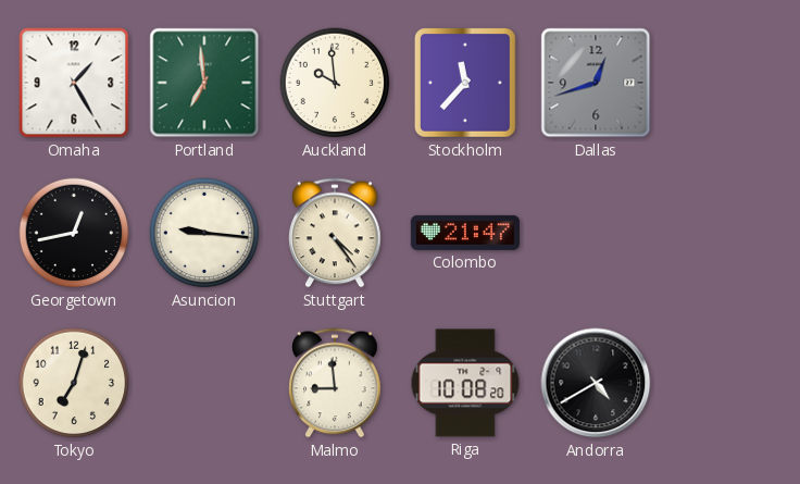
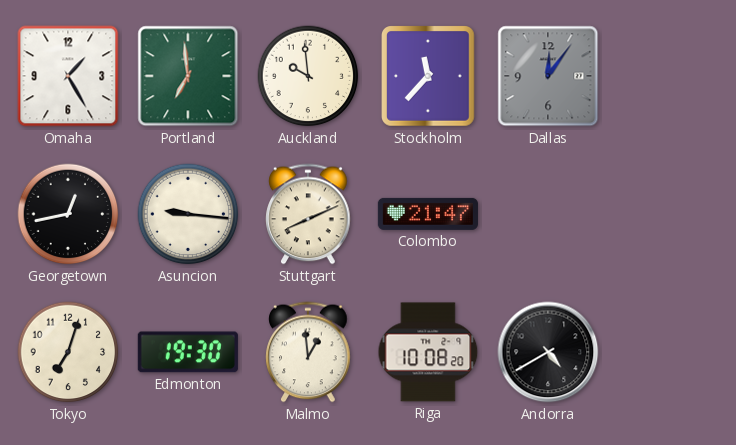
Dallas: 12:42 -> 12:06 (548, 76)
Stuttgart: 4:24 -> 8:11 (308, 214)
Edmonton: none -> 19:30 (188, 352)
Malmo: 8:59 -> 12:59 (308, 352)
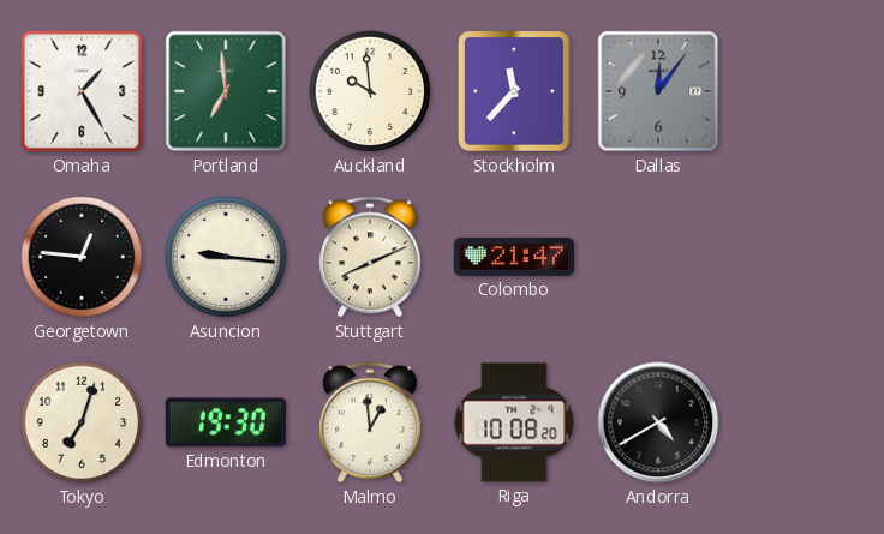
Georgetown: 12:43 -> 12:46 (82, 257)
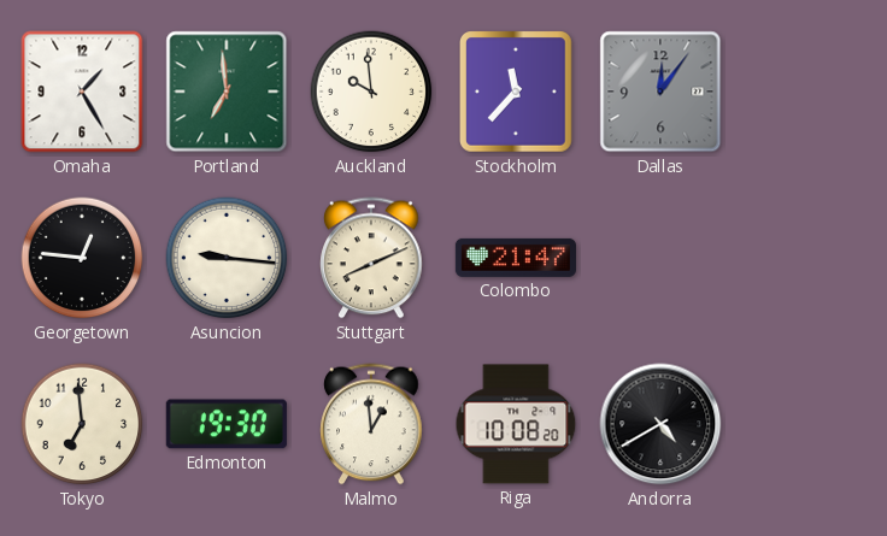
Tokyo: 7:03 -> 6:59 (82, 424)
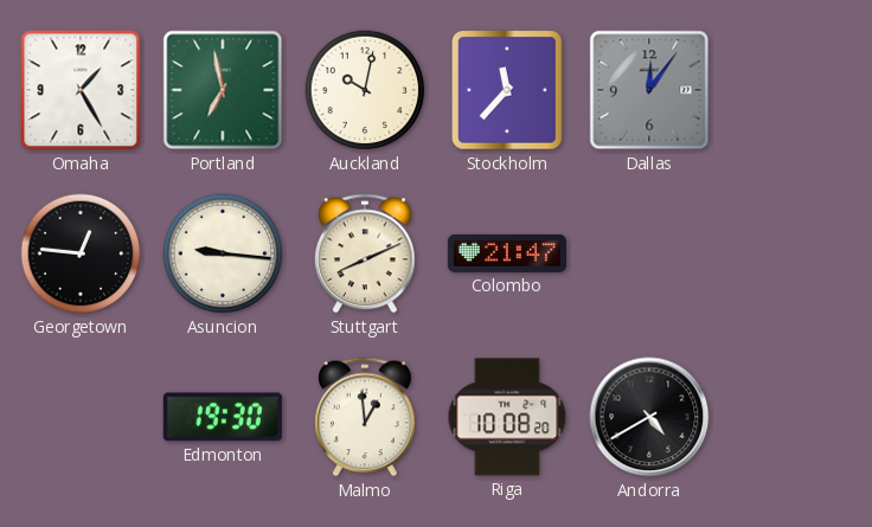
Portland: 6:59 -> 6:58 (223, 90)
Auckland: 9:59 -> 10:02 (365, 90)
Tokyo: 6:59 -> none (82, 424)
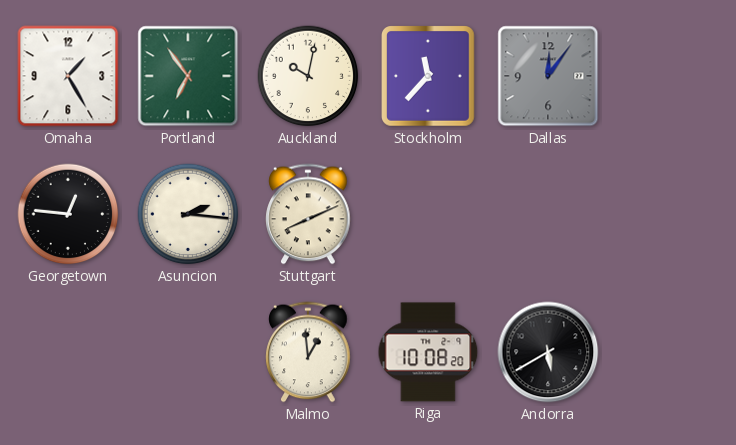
Portland: 6:58 -> 6:54 (188, 76)
Asuncion: 9:16 -> 2:16 (188, 214)
Colombo: 21:47 -> none (507, 253)
Edmonton: 19:30 -> none (223, 417)
Andorra: 4:40 -> 5:40 (548, 352)
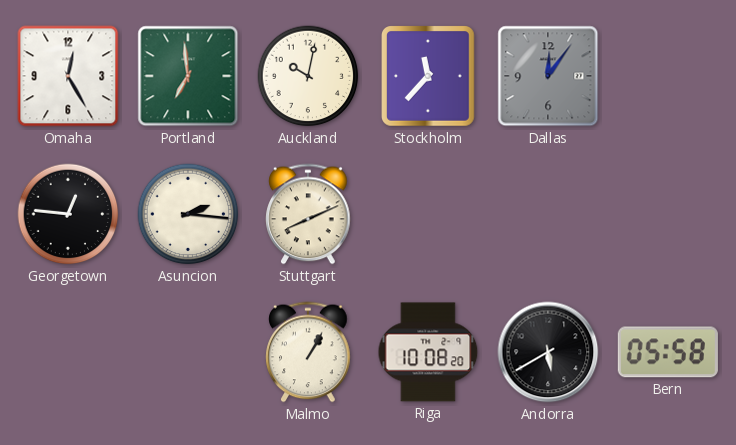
Omaha: 1:25 -> 12:25 (68, 76)
Portland: 6:54 -> 6:59 (188, 76)
Malmo: 12:59 -> 1:05 (308, 352)
Bern: none -> 05:58 (668, 352)
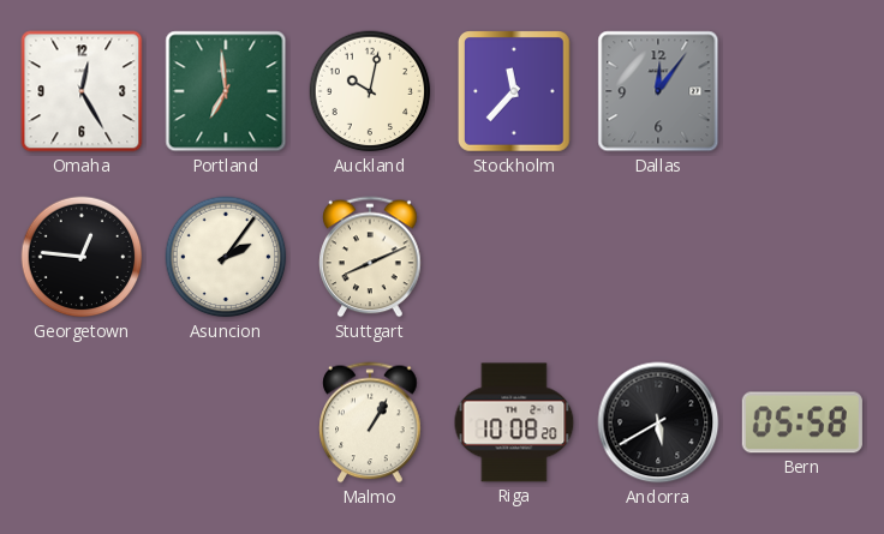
Asuncion: 2:16 -> 2:06 (226, 257)
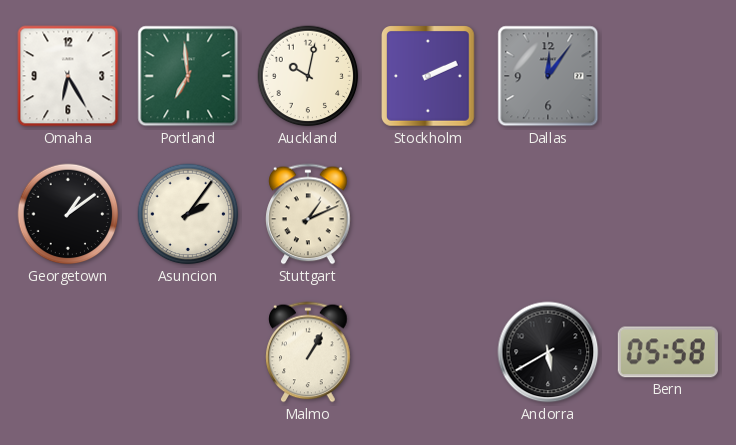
Omaha: 12:25 -> 6:25 (68, 76)
Stockholm: 11:37 -> 2:11 (429, 76)
Georgetown: 12:46 -> 1:09 (68, 214)
Stuttgart: 8:11 -> 1:11 (308, 214)
Riga: 10:08 -> none (514, 422)
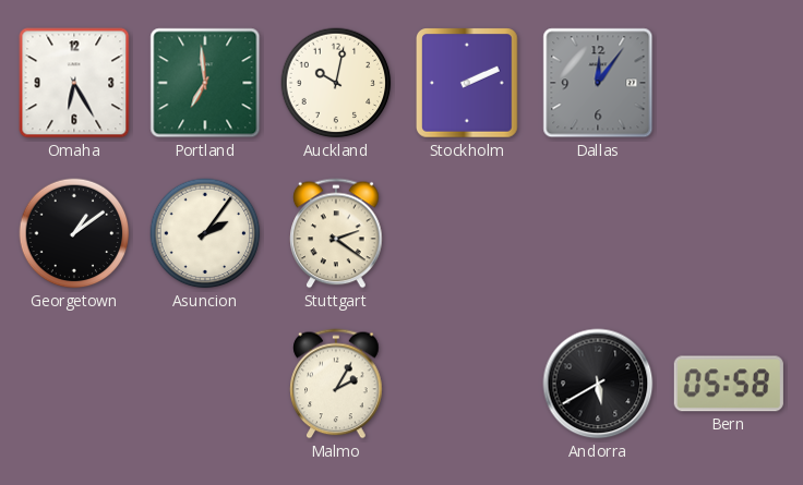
Stuttgart: 1:11 -> 2:21 (336, 233)
Malmo: 1:05 -> 2:05 (336, 384)
